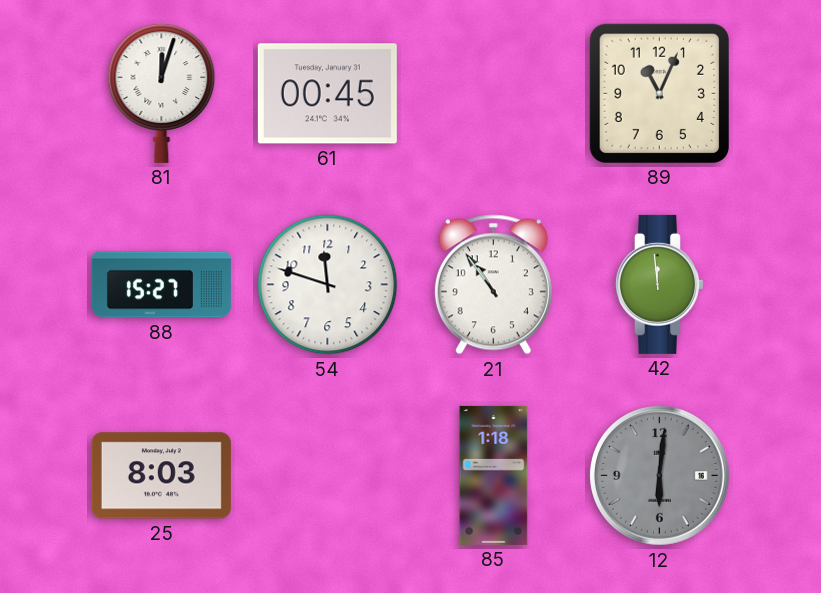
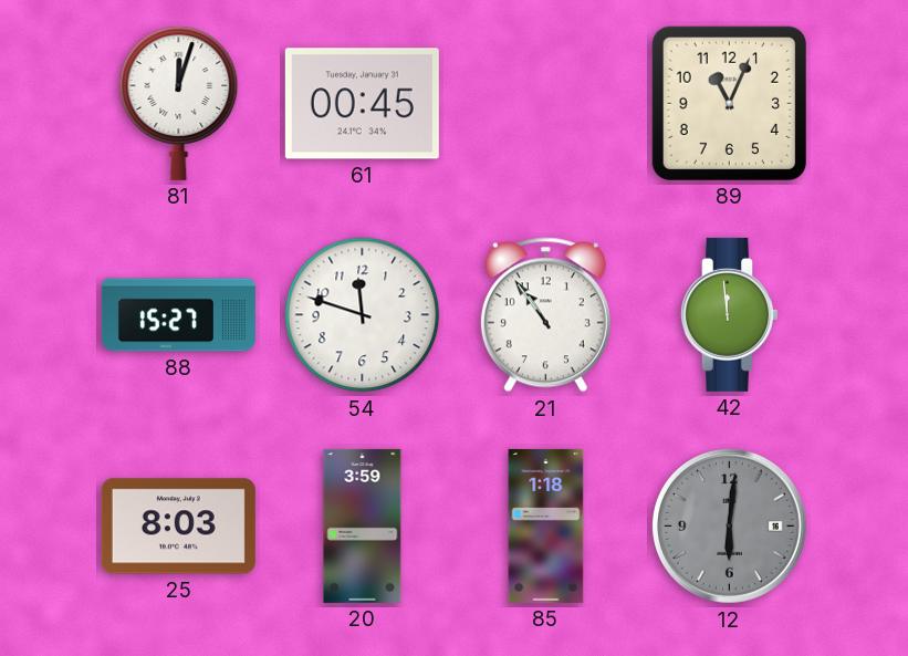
20: none -> 3:59 (363, 525)
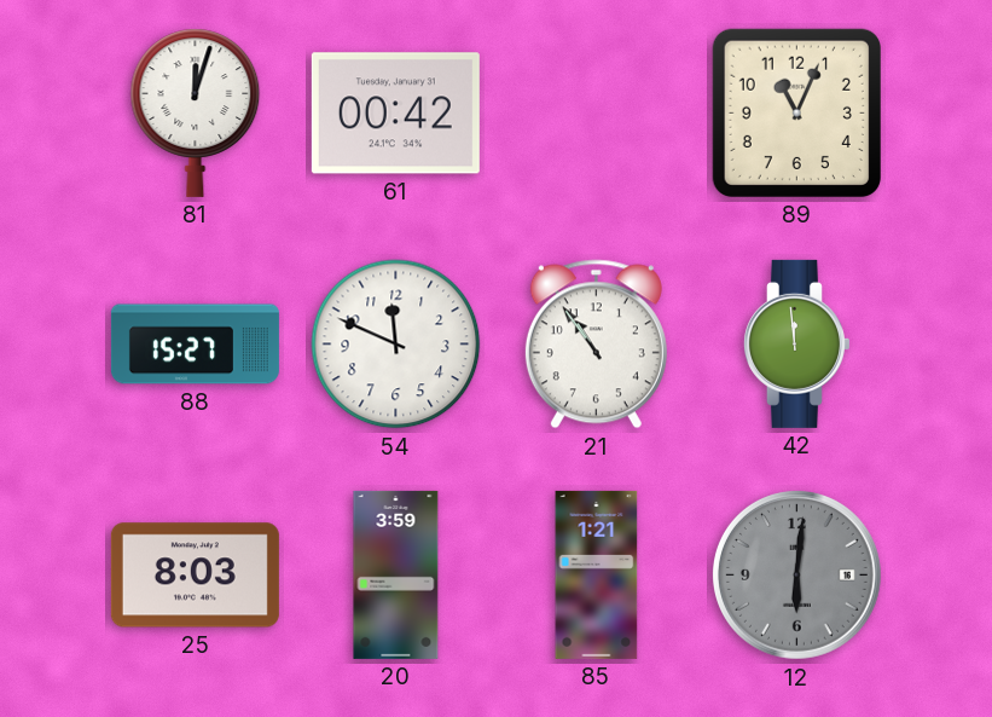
61: 00:45 -> 00:42 (395, 114)
54: 11:48 -> 11:49 (396, 345)
85: 1:18 -> 1:21 (597, 574)
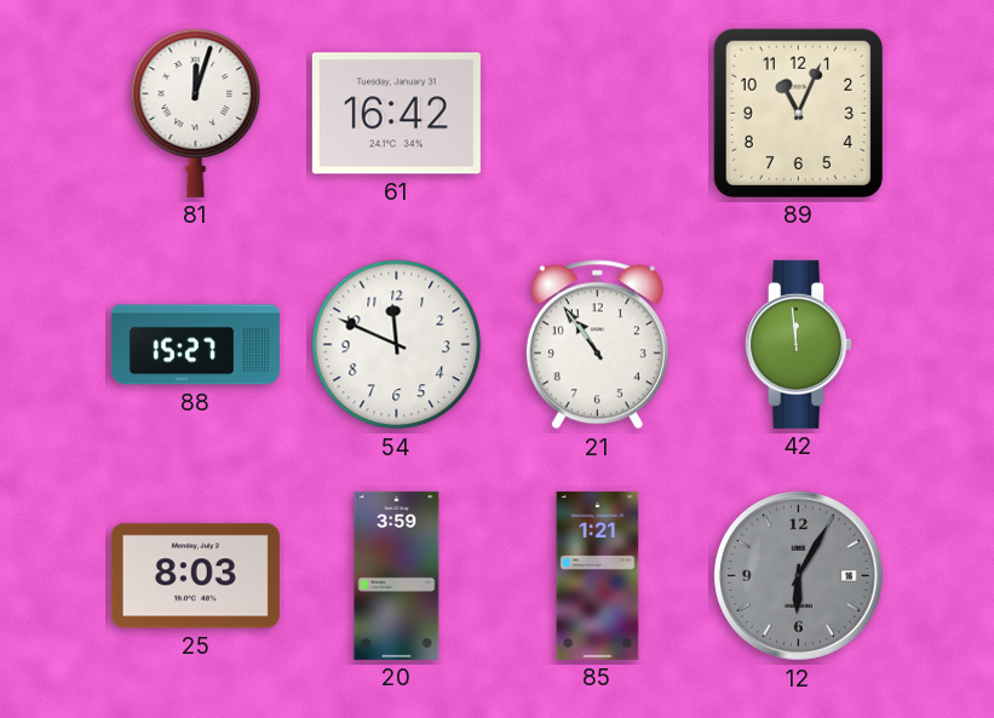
61: 00:42 -> 16:42 (396, 114)
12: 6:01 -> 6:05 (798, 575)
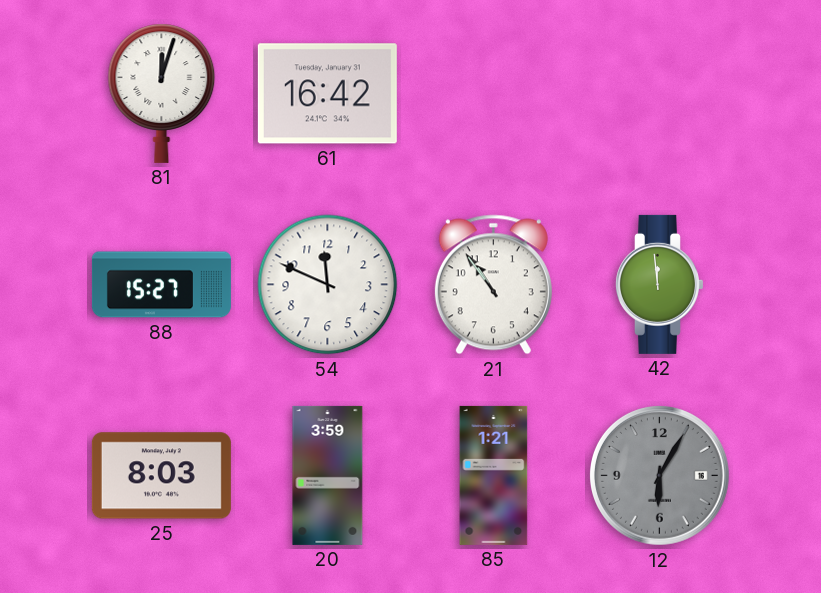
89: 11:04 -> none (798, 113)
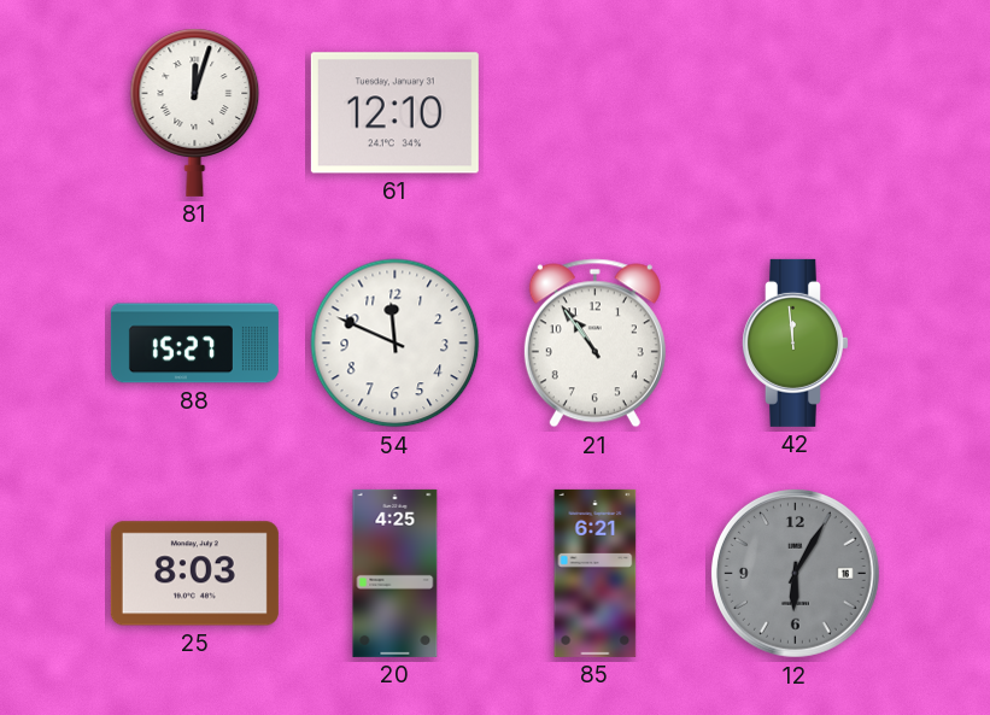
61: 16:42 -> 12:10 (394, 113)
20: 3:59 -> 4:25 (396, 573)
85: 1:21 -> 6:21 (596, 573)
